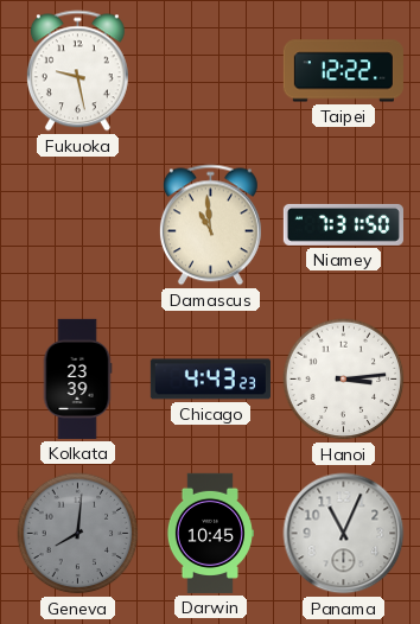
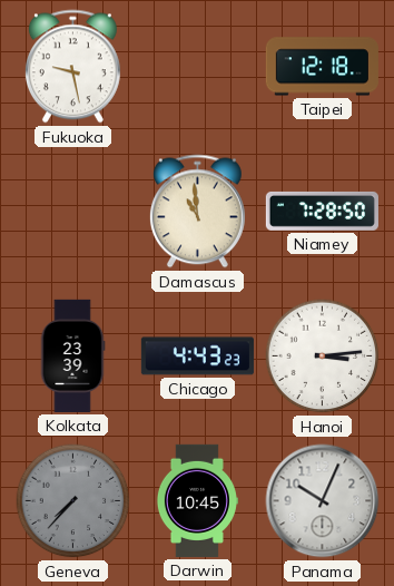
Taipei: 12:22 -> 12:18 (322, 67)
Niamey: 7:31 -> 7:28 (322, 211)
Geneva: 8:01 -> 7:37 (73, 501)
Panama: 11:04 -> 10:04 (323, 501)
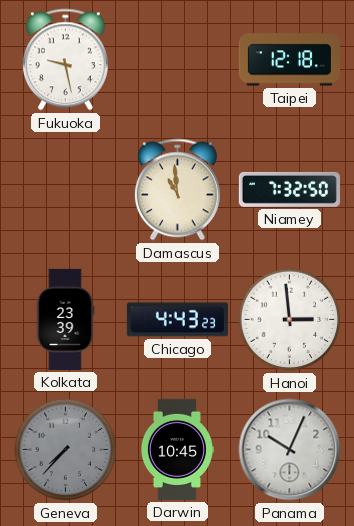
Niamey: 7:28 -> 7:32 (289, 189)
Hanoi: 3:14 -> 2:59 (290, 320)
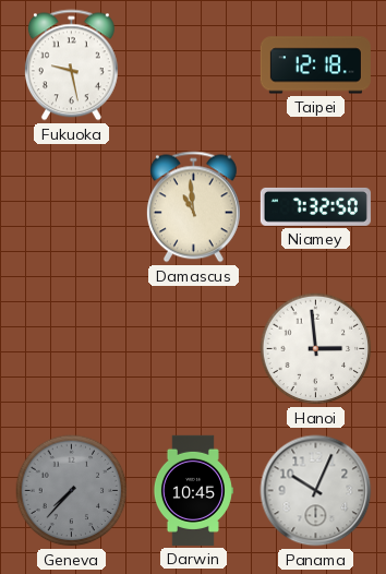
Kolkata: 23:39 -> none (65, 319)
Chicago: 4:43 -> none (177, 320)
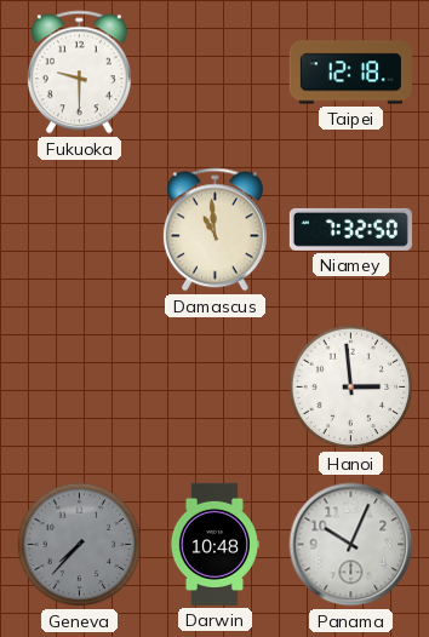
Fukuoka: 9:28 -> 9:30 (79, 73)
Darwin: 10:45 -> 10:48 (215, 544)
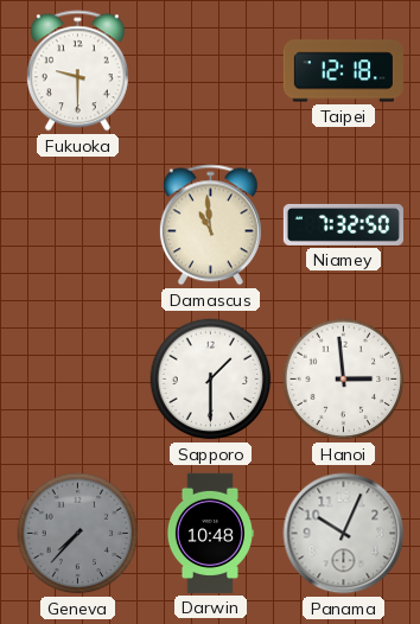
Sapporo: none -> 1:30 (211, 380)
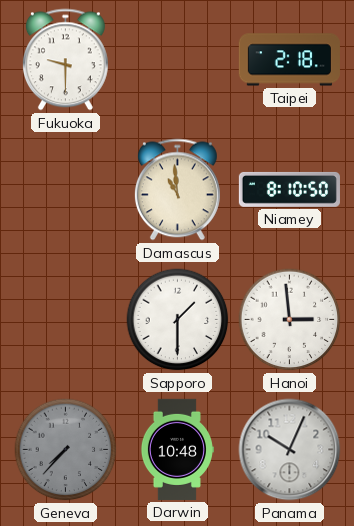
Taipei: 12:18 -> 2:18 (289, 60)
Niamey: 7:32 -> 8:10 (289, 189)
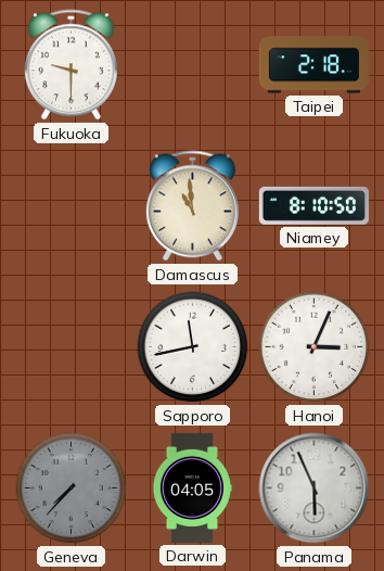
Sapporo: 1:30 -> 11:43 (193, 347)
Hanoi: 2:59 -> 3:04 (315, 347)
Darwin: 10:48 -> 04:05 (192, 487)
Panama: 10:04 -> 5:56 (315, 488)
